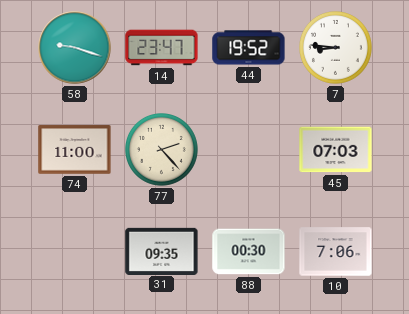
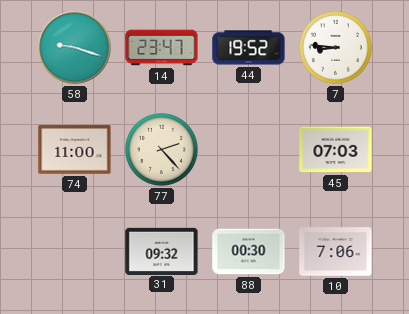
31: 09:35 -> 09:32 (162, 251)
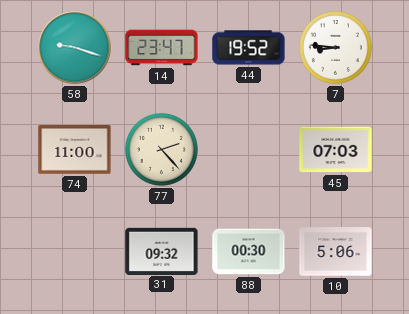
10: 7:06 -> 5:06 (336, 252)
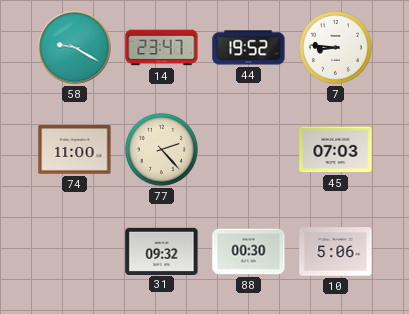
58: 9:18 -> 9:20 (75, 48)
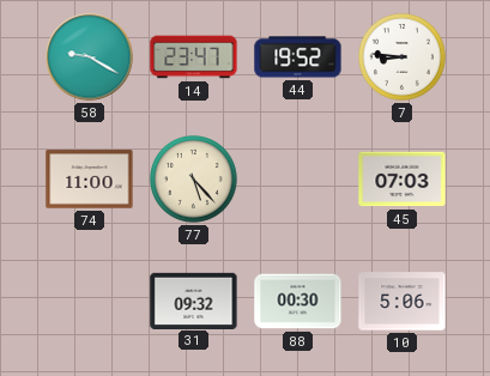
77: 2:23 -> 5:23 (194, 180)
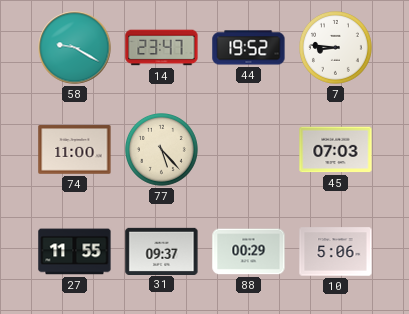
27: none -> 11:55 (75, 252)
31: 09:32 -> 09:37 (162, 251)
88: 00:30 -> 00:29 (249, 252)
